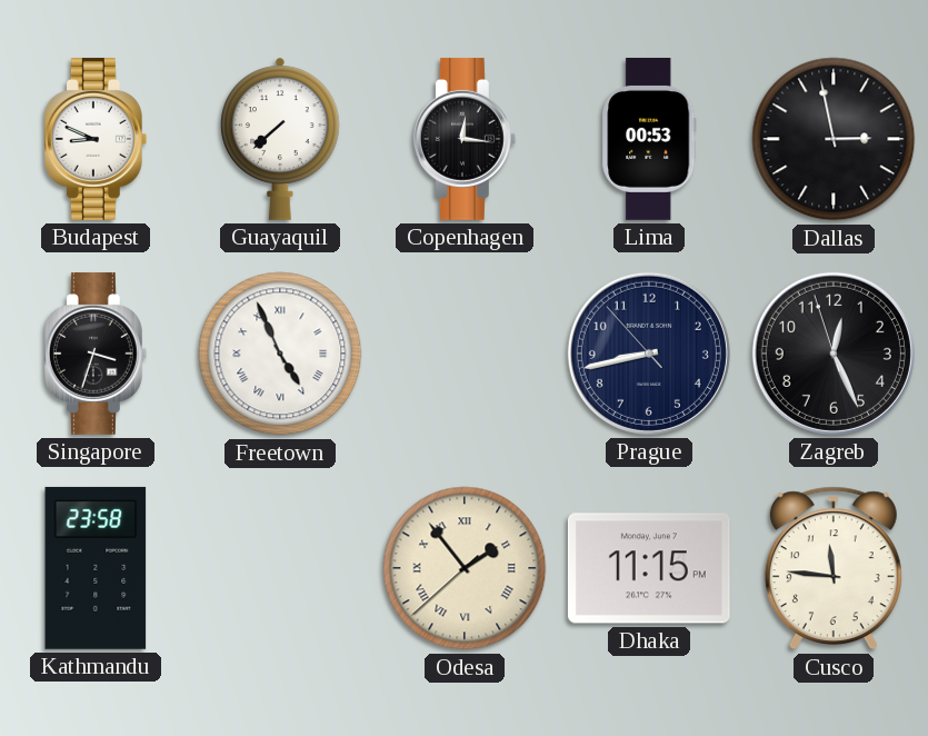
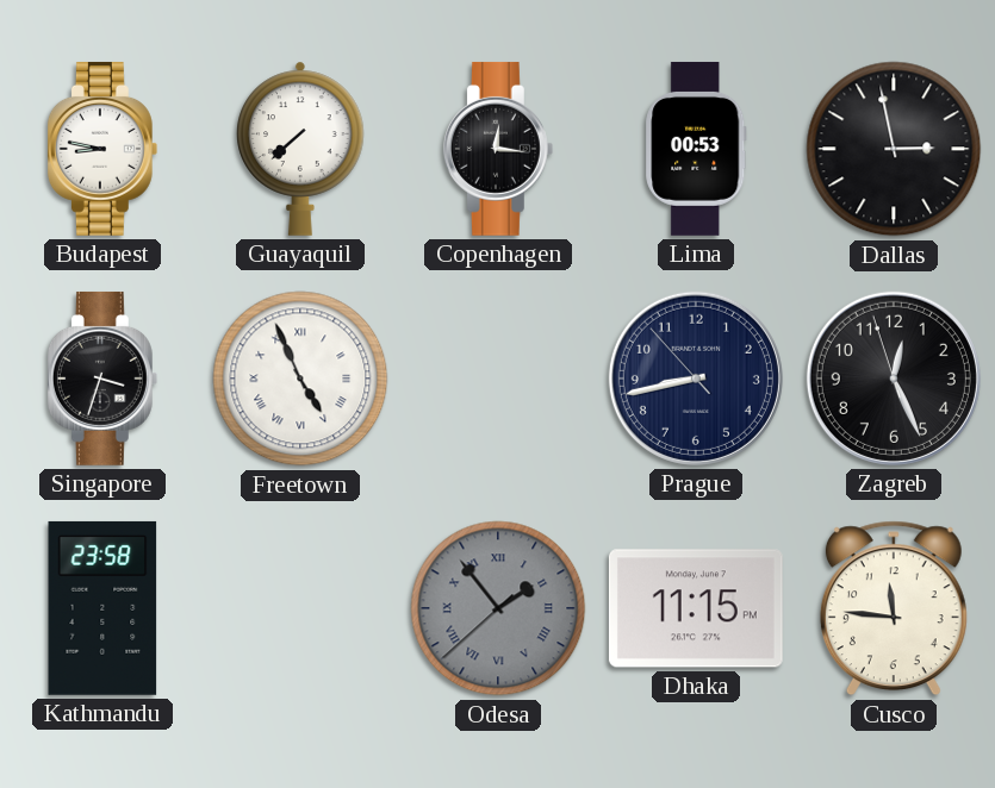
Budapest: 8:49 -> 8:47 (102, 149)
Odesa dial: cream -> grey (498, 608)
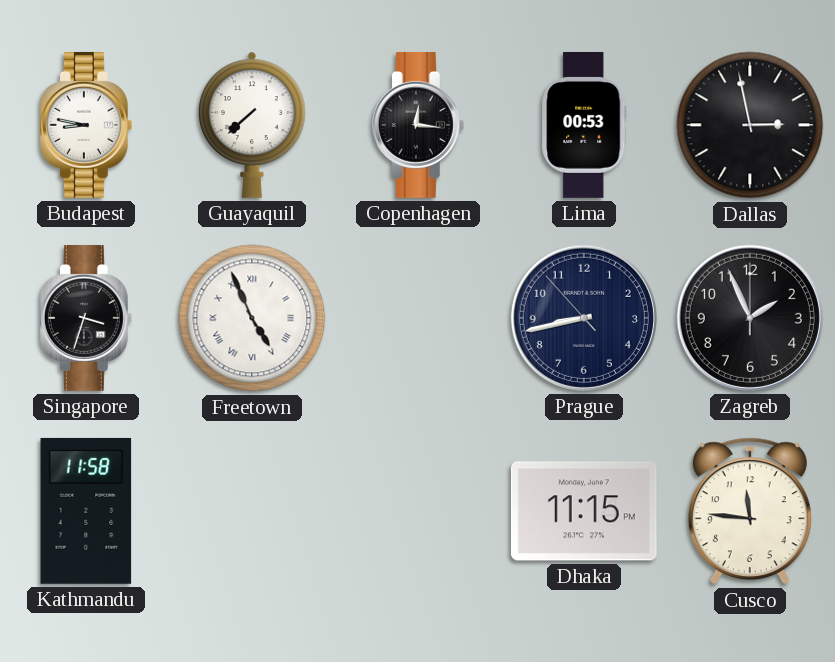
Zagreb: 12:25 -> 1:56 (750, 318)
Kathmandu: 23:58 -> 11:58 (86, 511)
Odesa: 1:53 -> none (498, 608)
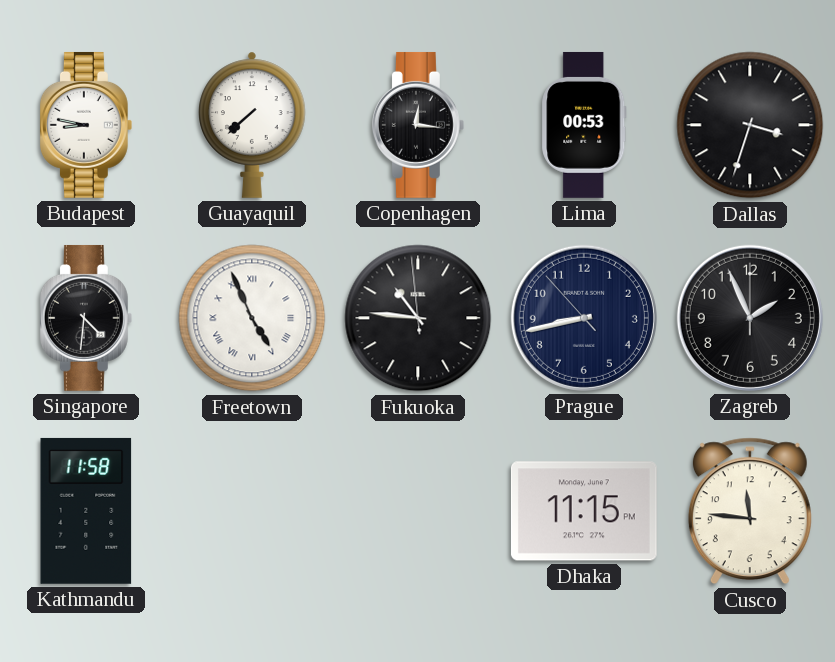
Dallas: 2:58 -> 3:33 (750, 125)
Singapore: 3:33 -> 4:31 (86, 318)
Fukuoka: none -> 10:45 (418, 318)
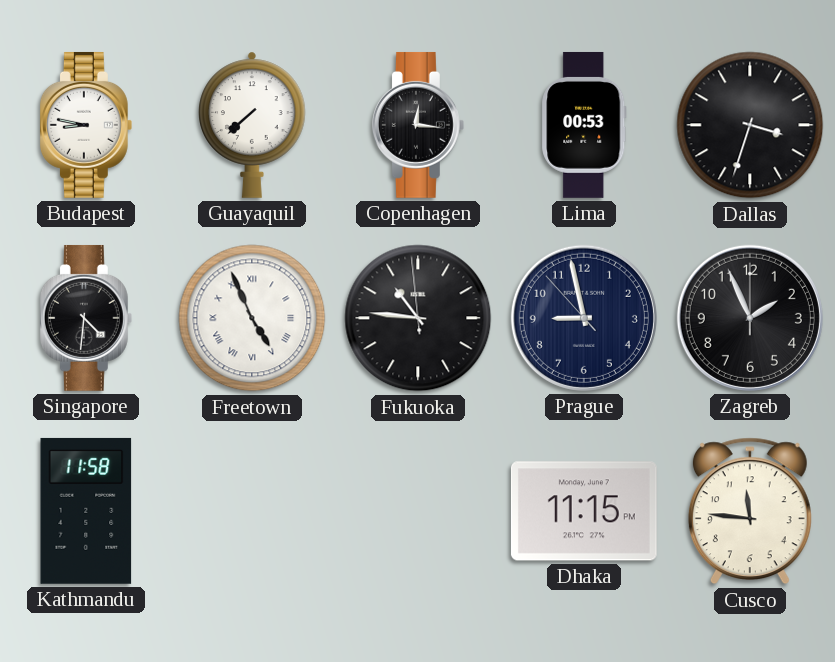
Prague: 8:42 -> 8:57 (584, 318)
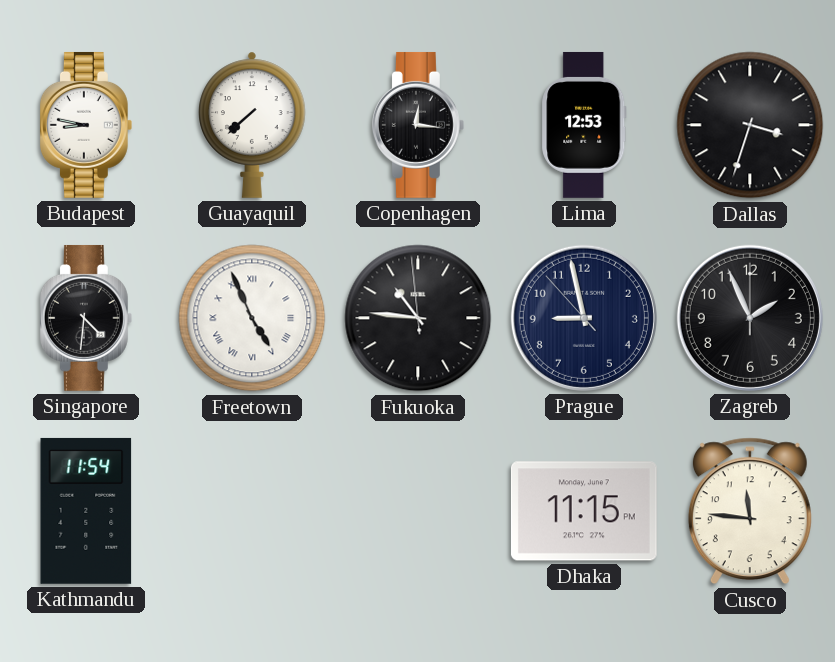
Lima: 00:53 -> 12:53 (584, 125)
Kathmandu: 11:58 -> 11:54 (86, 511)
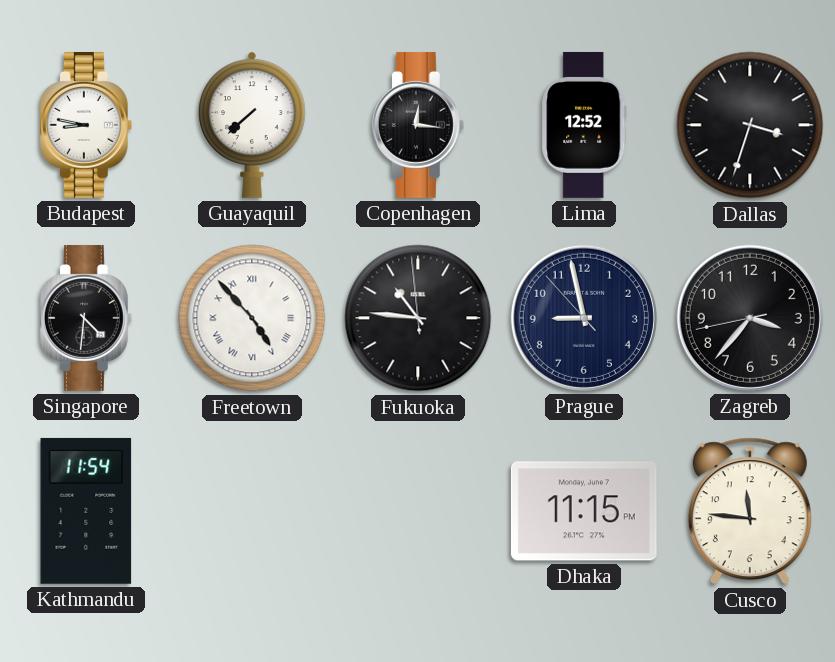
Lima: 12:53 -> 12:52 (584, 125)
Freetown: 4:56 -> 4:53 (252, 318)
Zagreb: 1:56 -> 3:36 (750, 318)
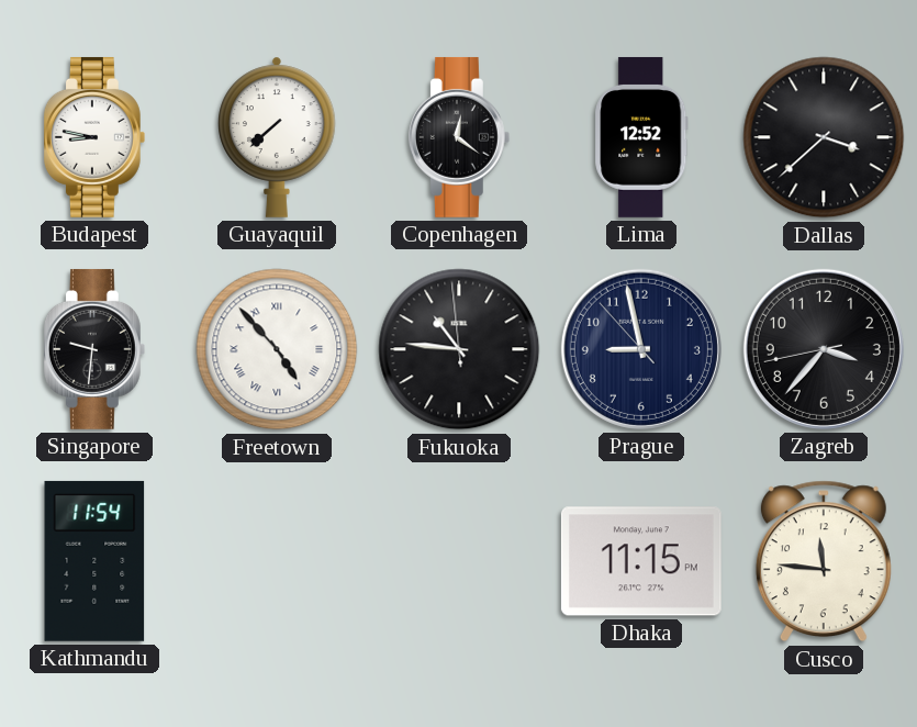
Copenhagen: 12:16 -> 12:21 (459, 137)
Dallas: 3:33 -> 3:38 (824, 137)
Singapore: 4:31 -> 9:31 (94, 349)
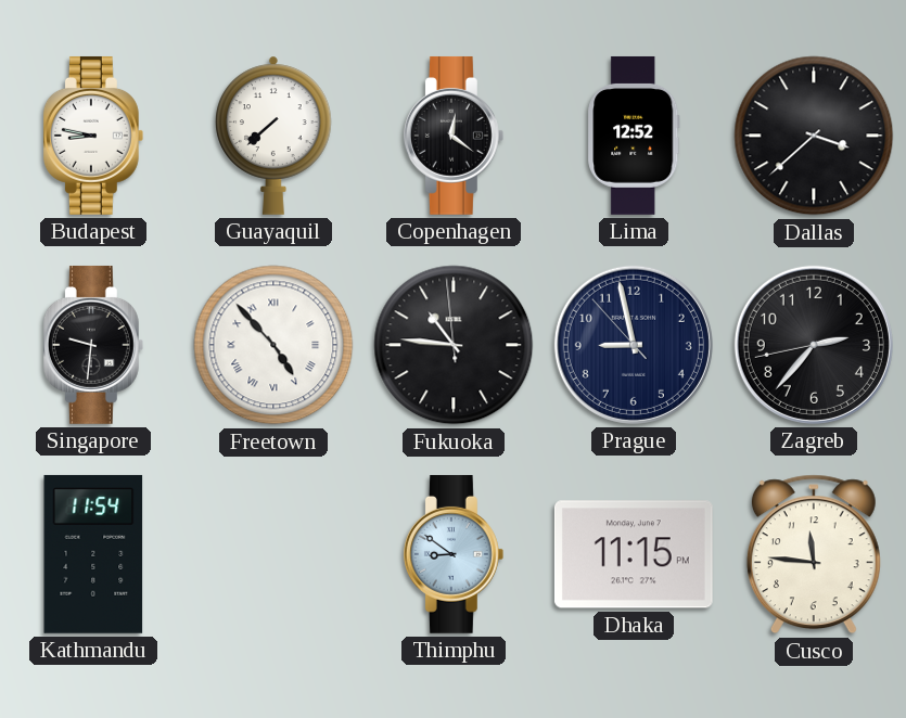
Zagreb: 3:36 -> 2:36 (814, 345)
Thimphu: none -> 8:51 (454, 554)
